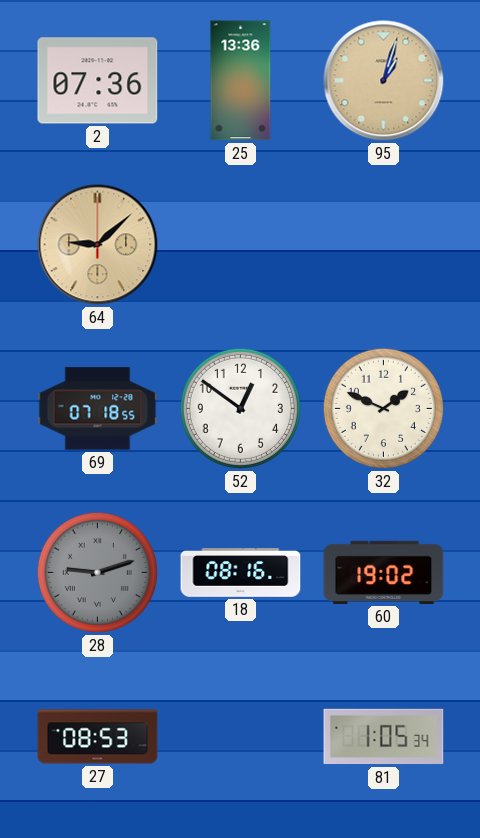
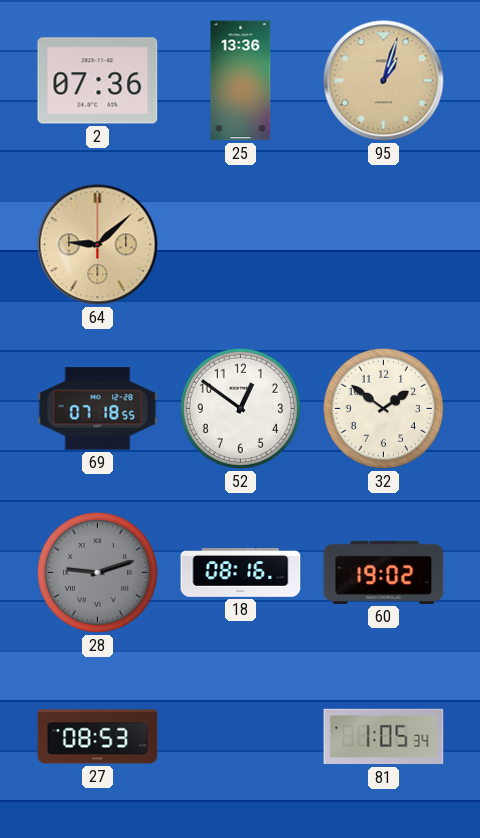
32: 1:49 -> 1:51 (383, 408)
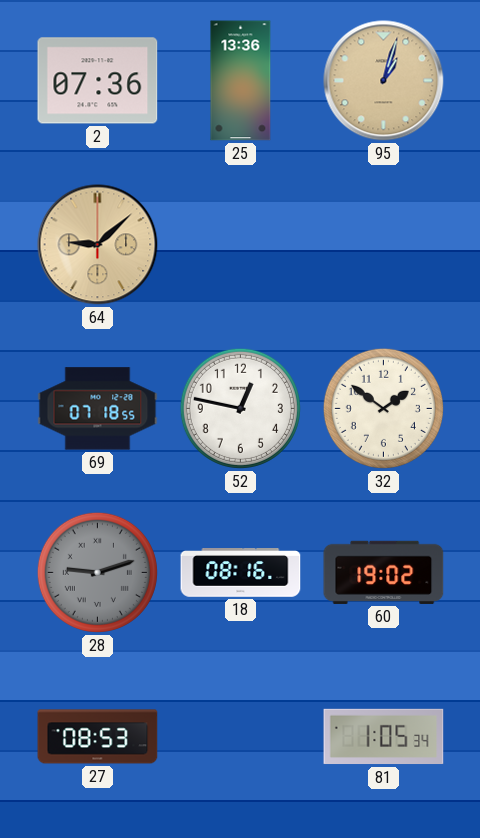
52: 12:51 -> 12:47 (240, 408)
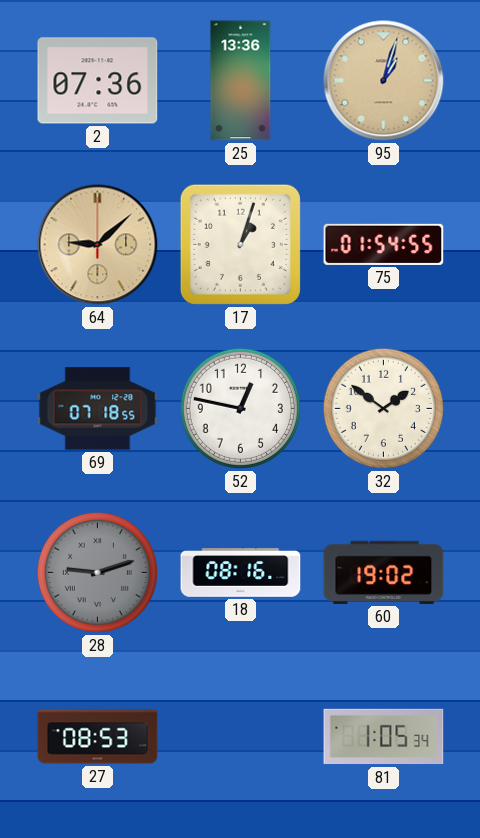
17: none -> 1:03 (240, 244)
75: none -> 01:54 (384, 244)
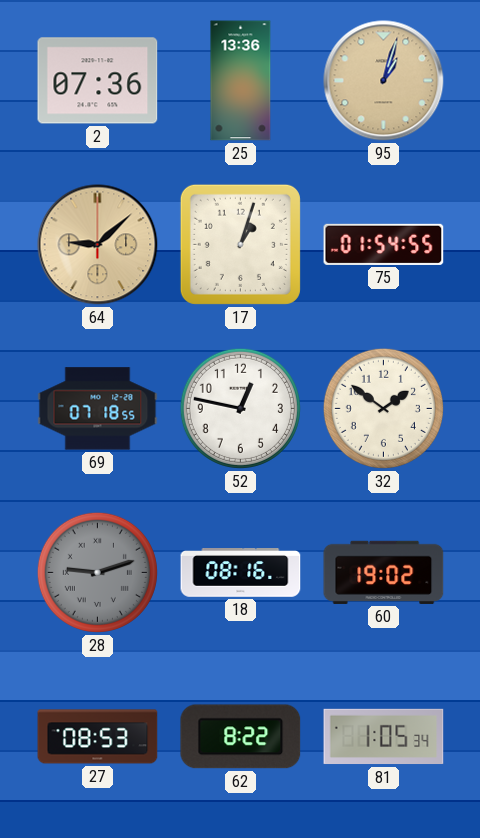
62: none -> 8:22 (241, 737)
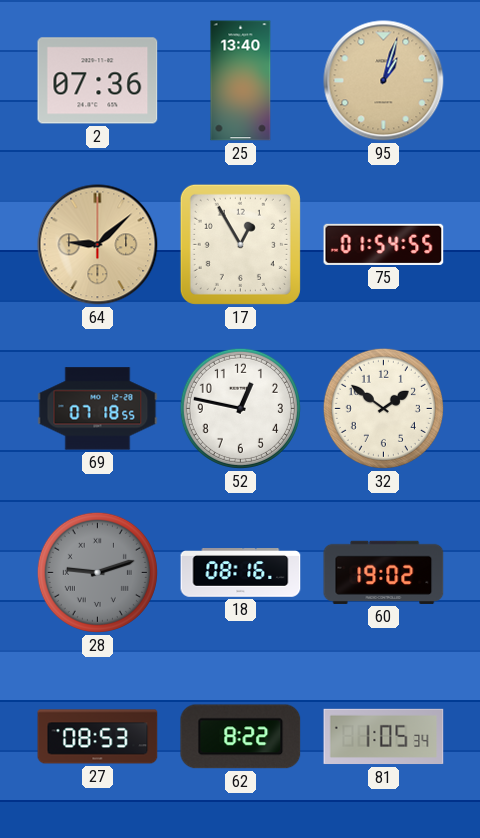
25: 13:36 -> 13:40 (241, 81)
17: 1:03 -> 12:55 (240, 244)
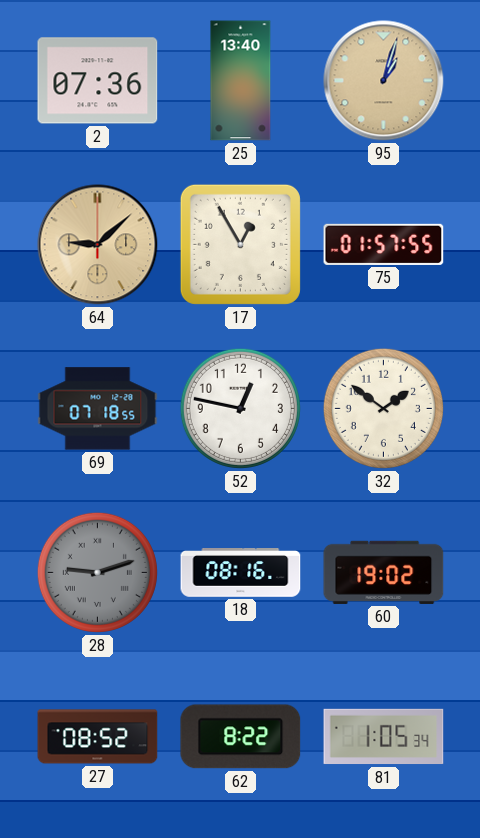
75: 01:54 -> 01:57 (384, 244)
27: 08:53 -> 08:52 (98, 737)
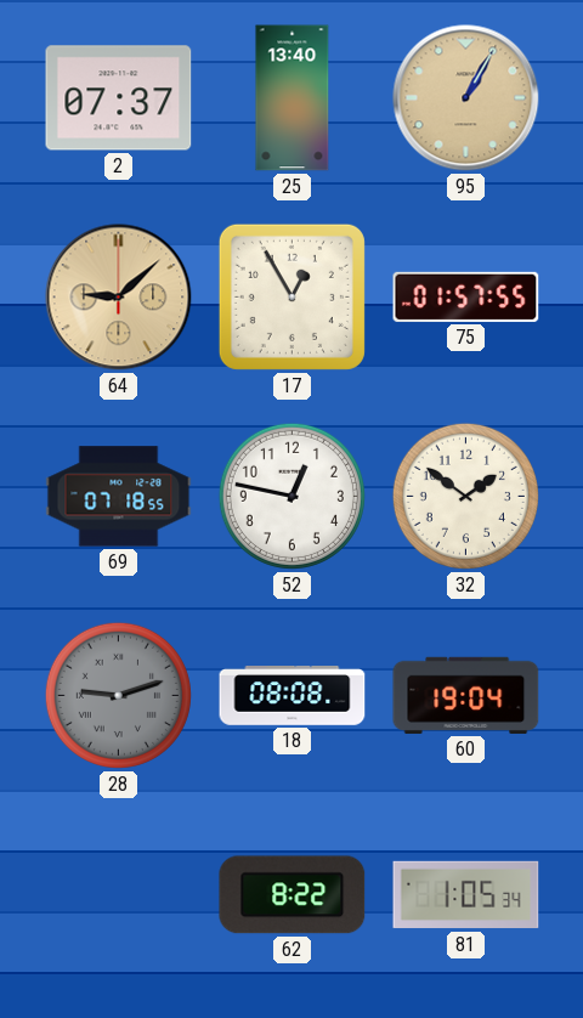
2: 07:36 -> 07:37 (119, 98)
95: 1:03 -> 1:05 (466, 98)
18: 08:16 -> 08:08 (293, 696)
60: 19:02 -> 19:04 (466, 695)
27: 08:52 -> none (98, 737)
